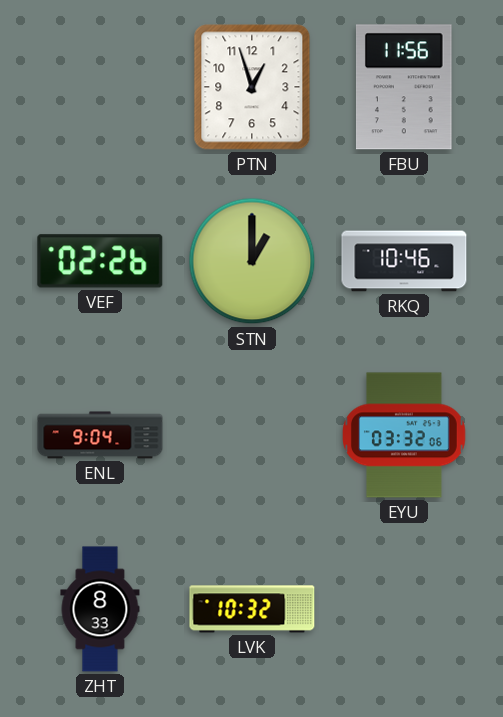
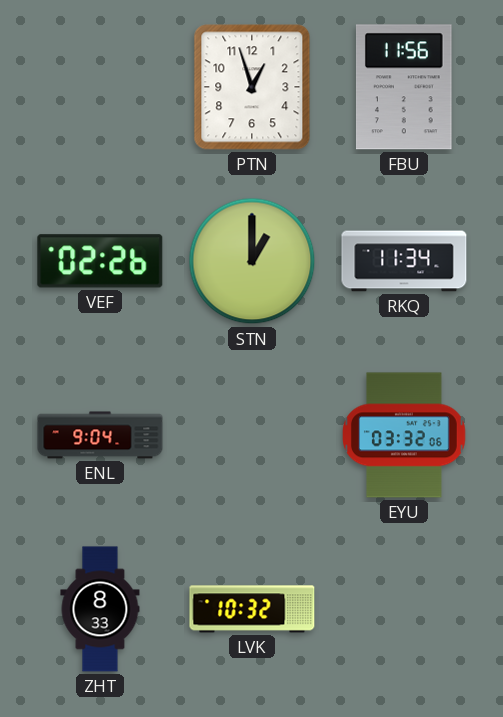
RKQ: 10:46 -> 11:34 (404, 261)
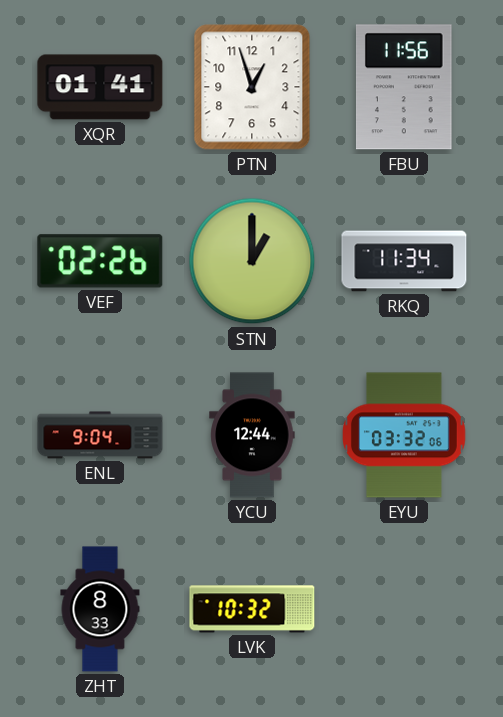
XQR: none -> 01:41 (100, 87)
YCU: none -> 12:44 (252, 435)
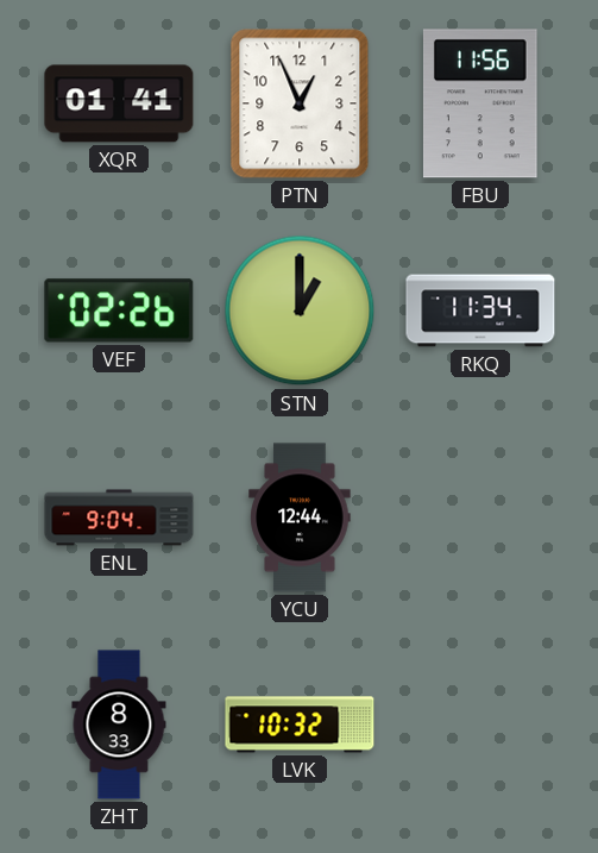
PTN: 12:57 -> 12:56 (300, 104)
EYU: 03:32 -> none (405, 435)
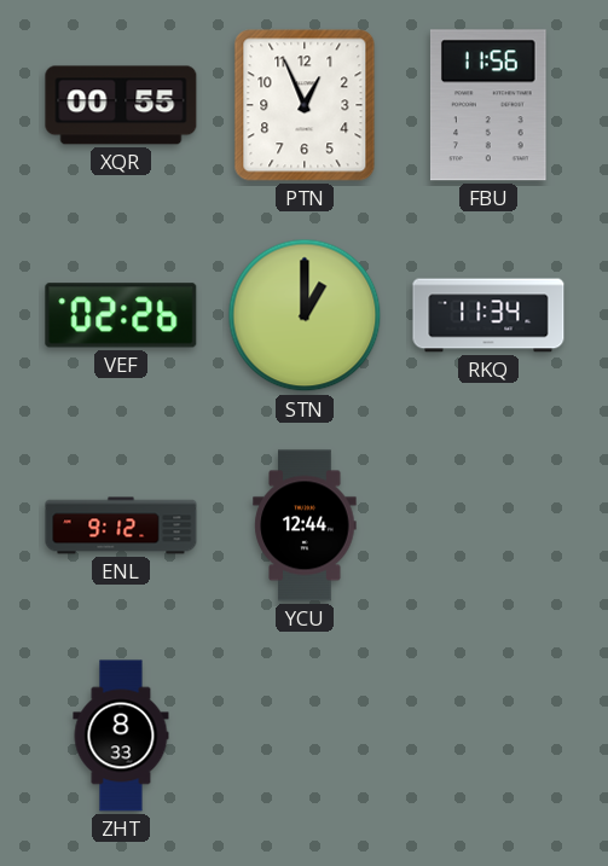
XQR: 01:41 -> 00:55 (121, 105)
ENL: 9:04 -> 9:12 (121, 525)
LVK: 10:32 -> none (300, 725)
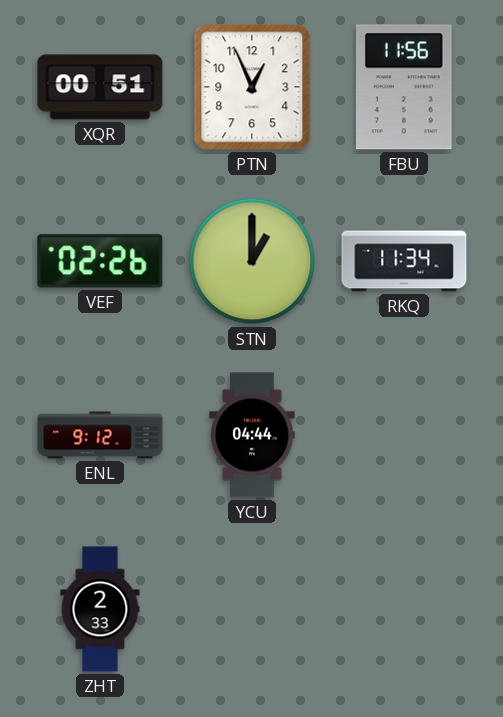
XQR: 00:55 -> 00:51 (100, 87)
YCU: 12:44 -> 04:44 (252, 435)
ZHT: 8:33 -> 2:33 (100, 609)
